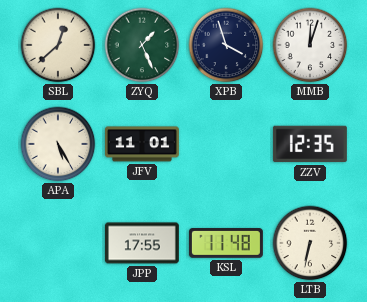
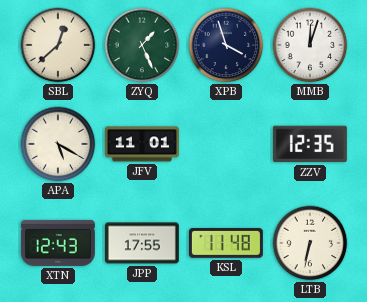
APA: 5:25 -> 5:20 (58, 144)
XTN: none -> 12:43 (58, 243)
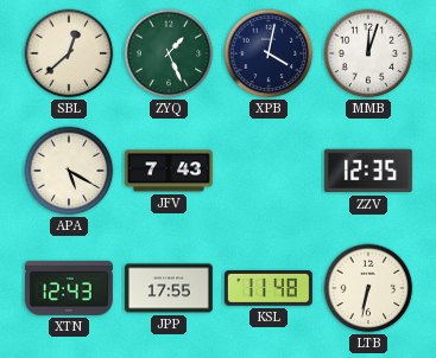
XPB: 3:57 -> 4:02 (268, 53)
JFV: 11:01 -> 7:43 (170, 171)
